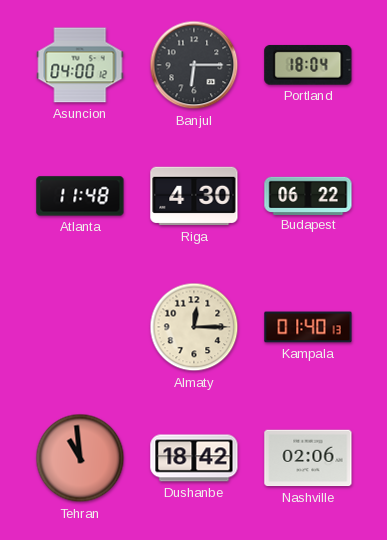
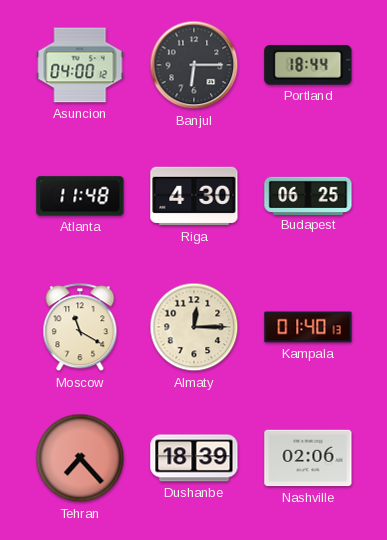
Portland: 18:04 -> 18:44 (308, 65)
Budapest: 06:22 -> 06:25 (308, 195)
Moscow: none -> 11:20 (80, 328)
Tehran: 10:59 -> 7:23 (80, 458)
Dushanbe: 18:42 -> 18:39 (194, 458)
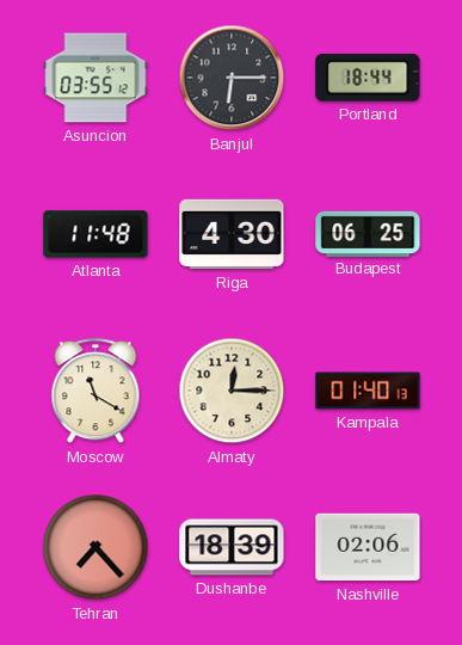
Asuncion: 04:00 -> 03:55 (96, 78)
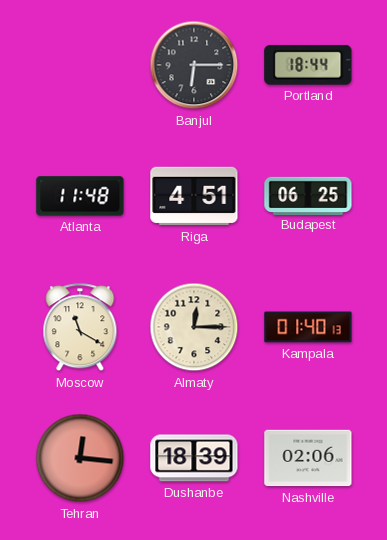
Asuncion: 03:55 -> none (96, 78)
Riga: 4:30 -> 4:51 (194, 196)
Tehran: 7:23 -> 12:16 (80, 458)
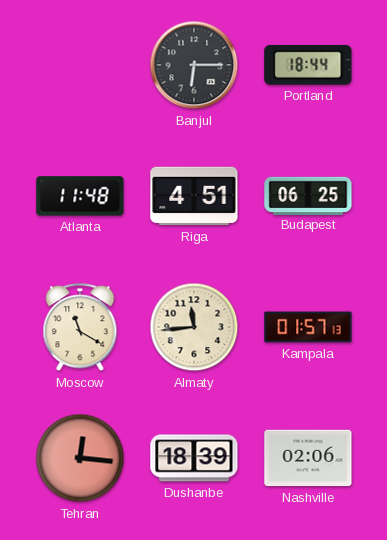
Almaty: 12:15 -> 11:44 (194, 327)
Kampala: 01:40 -> 01:57 (308, 327)
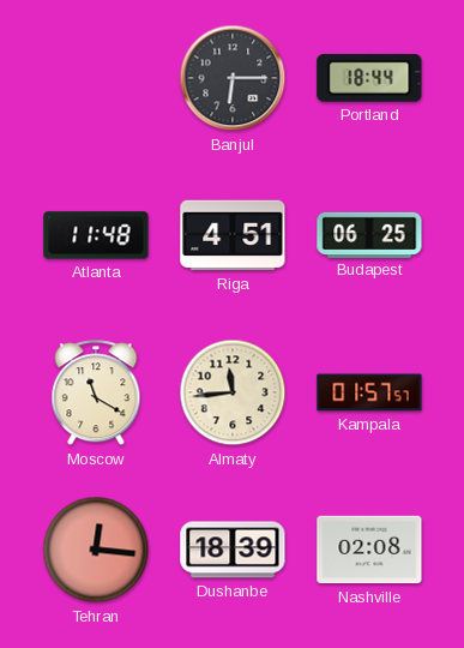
Kampala: 01:57:13 -> 01:57:57 (369, 392)
Nashville: 02:06 -> 02:08 (369, 550)
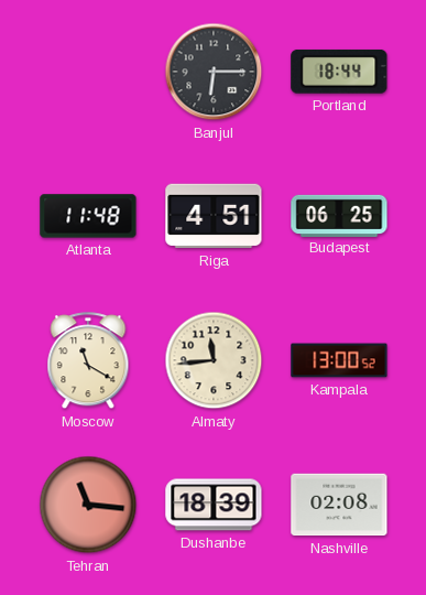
Kampala: 01:57 -> 13:00 (339, 360)
Tehran: 12:16 -> 11:16 (88, 505)
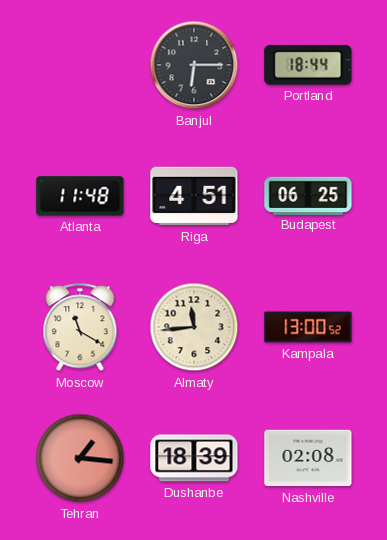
Tehran: 11:16 -> 1:16 (80, 458)
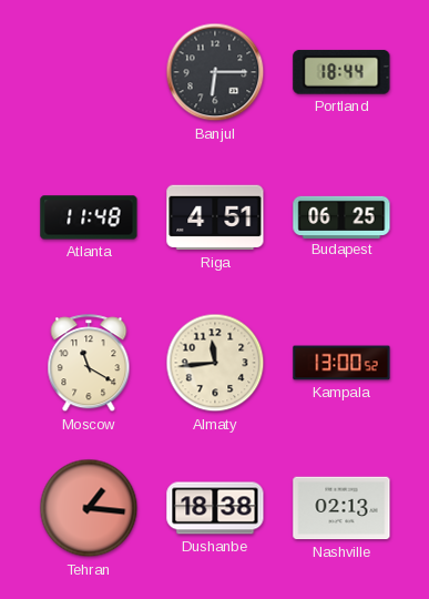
Dushanbe: 18:39 -> 18:38 (215, 508)
Nashville: 02:08 -> 02:13 (341, 508)
